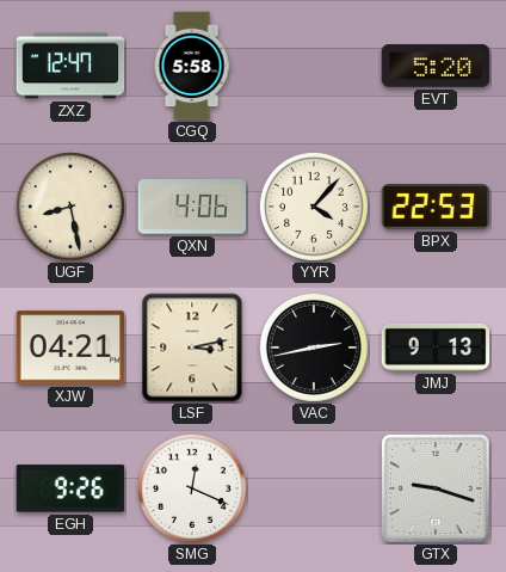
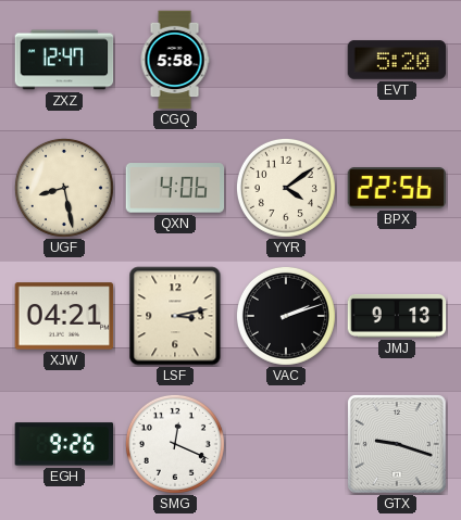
YYR: 4:07 -> 4:09 (286, 188)
BPX: 22:53 -> 22:56 (397, 188)
VAC: 2:43 -> 2:12 (286, 316)
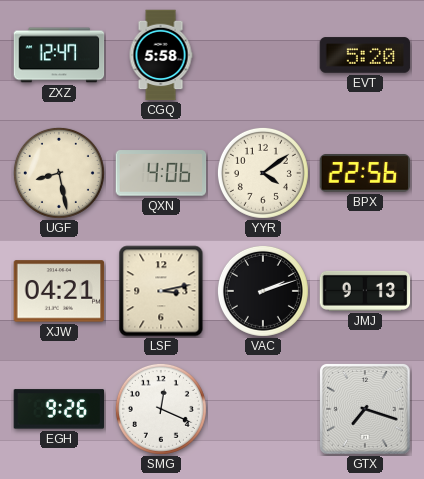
GTX: 9:18 -> 7:18 (366, 410)
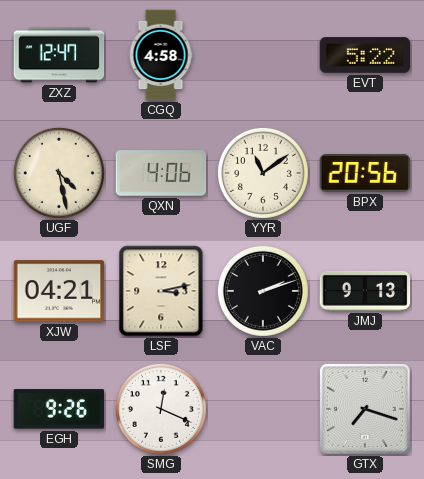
CGQ: 5:58 -> 4:58 (161, 55)
EVT: 5:20 -> 5:22 (365, 55)
UGF: 8:28 -> 4:28 (59, 173)
YYR: 4:09 -> 11:09 (263, 173)
BPX: 22:56 -> 20:56 (365, 173)
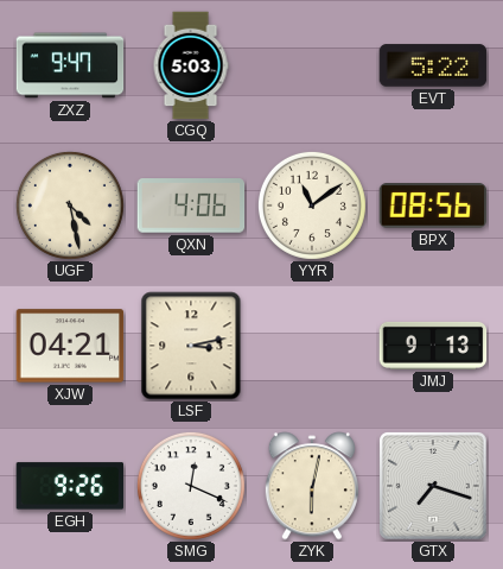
ZXZ: 12:47 -> 9:47 (70, 65)
CGQ: 4:58 -> 5:03 (191, 65)
BPX: 20:56 -> 08:56 (433, 206)
VAC: 2:12 -> none (263, 291)
ZYK: none -> 6:02 (312, 486)
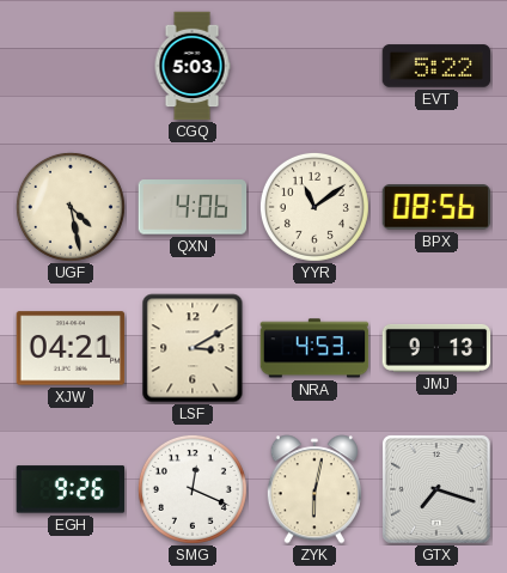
ZXZ: 9:47 -> none (70, 65)
LSF: 3:13 -> 3:10 (193, 348)
NRA: none -> 4:53 (314, 348)
